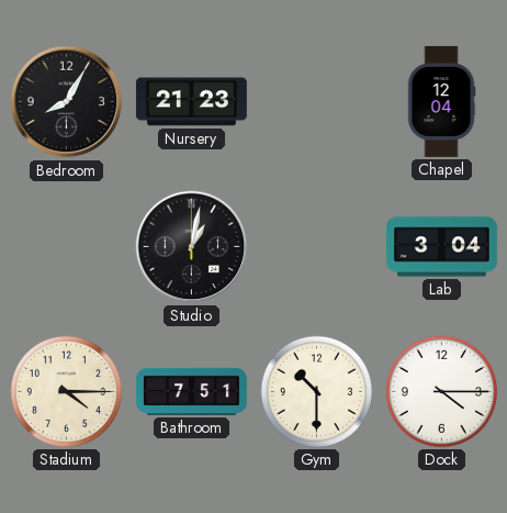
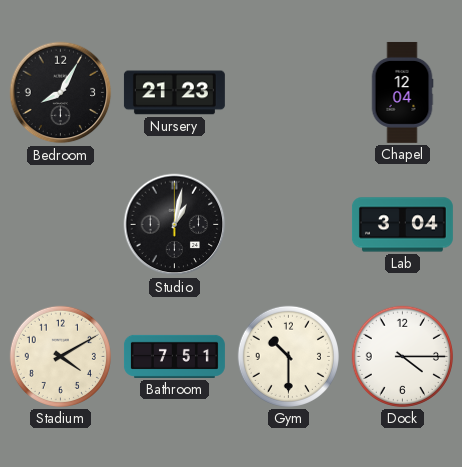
Stadium: 4:15 -> 4:10 (60, 356)
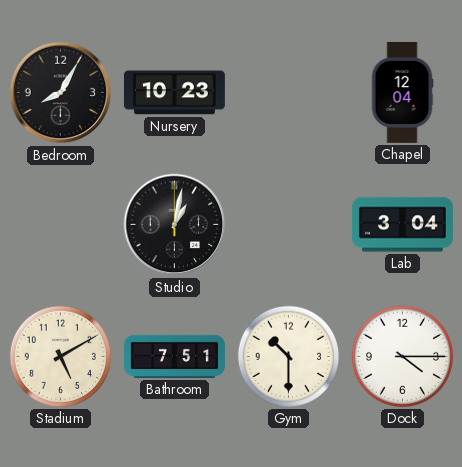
Nursery: 21:23 -> 10:23 (174, 93)
Stadium: 4:10 -> 5:10 (60, 356)
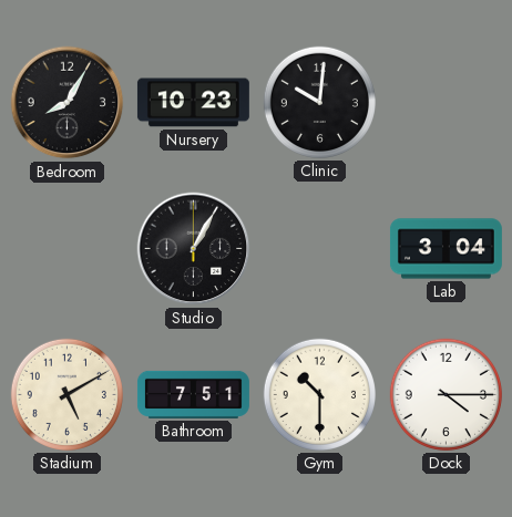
Clinic: none -> 10:01 (319, 102)
Chapel: 12:04 -> none (402, 92)
Studio: 1:02 -> 1:05 (194, 249)
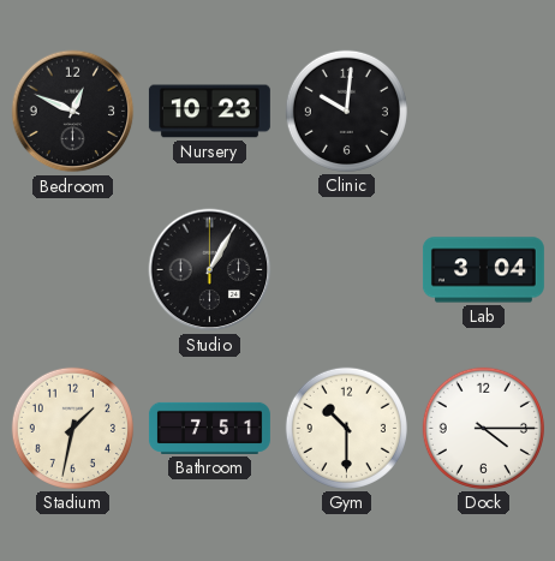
Bedroom: 8:05 -> 12:49 (73, 112)
Stadium: 5:10 -> 1:32 (72, 428)
